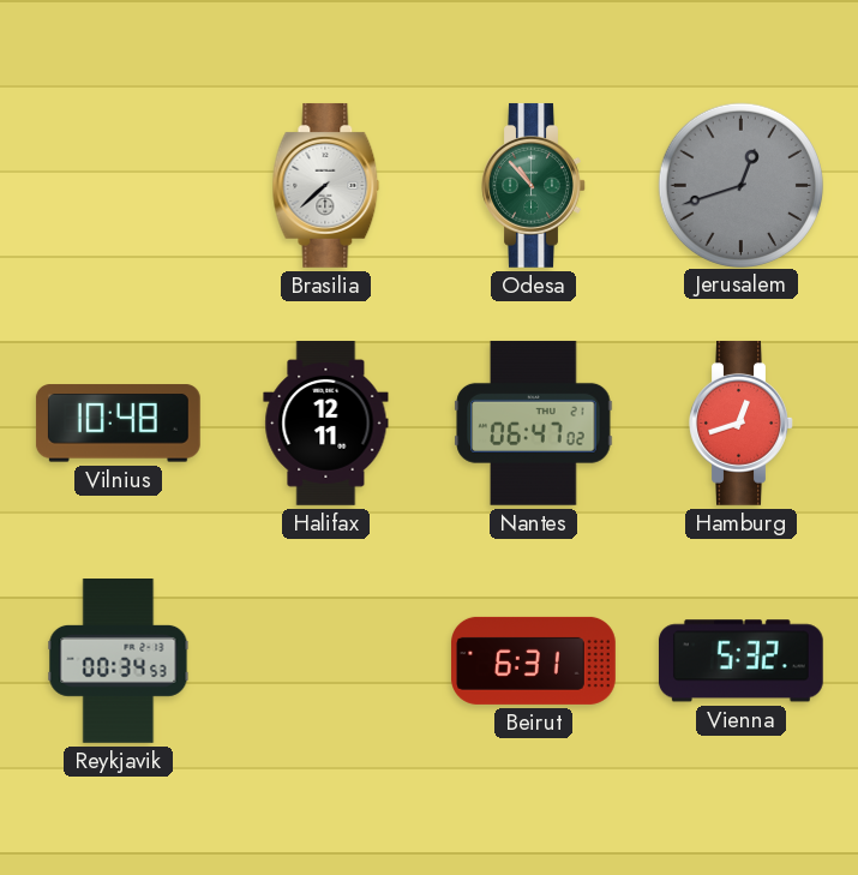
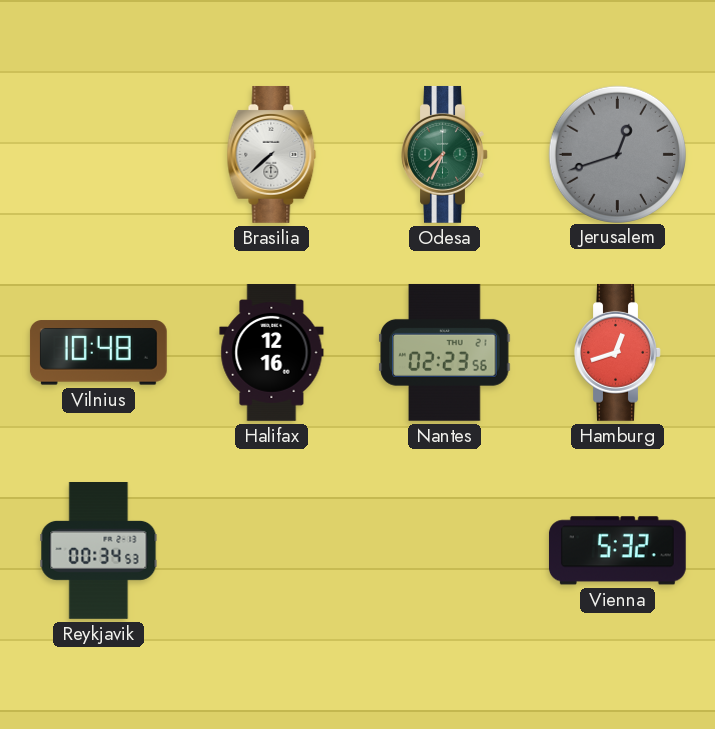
Odesa: 10:53 -> 7:34 (445, 154)
Halifax: 12:11 -> 12:16 (272, 353)
Nantes: 06:47 -> 02:23 (445, 352)
Beirut: 6:31 -> none (534, 660)
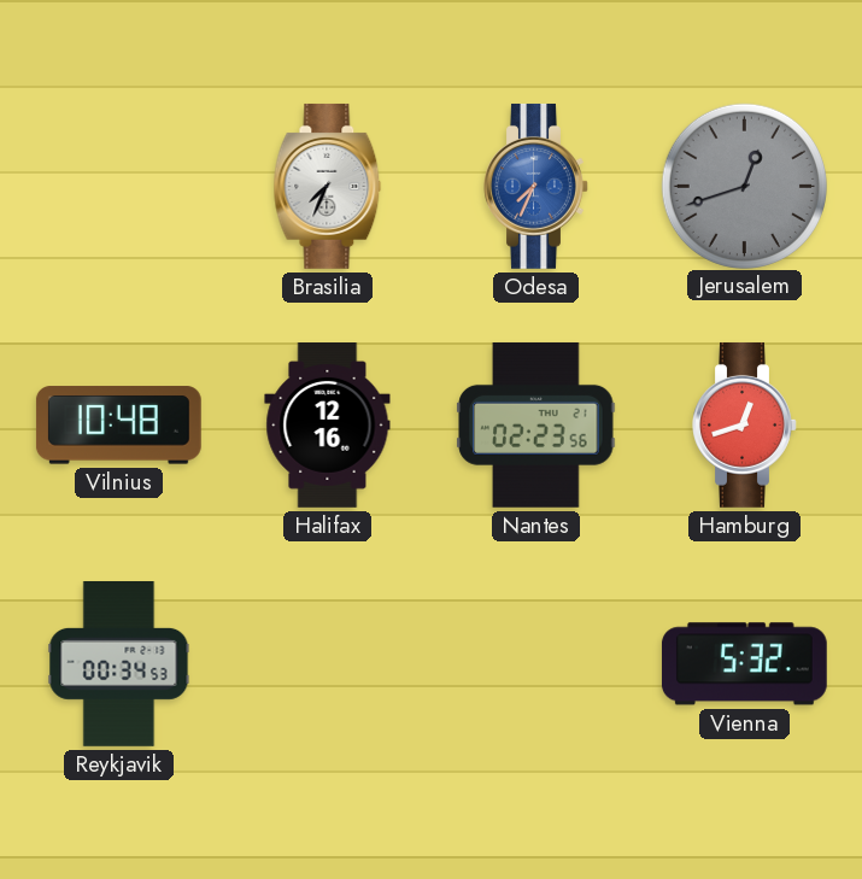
Brasilia: 7:38 -> 7:34 (328, 186)
Odesa dial: green -> blue (536, 186)
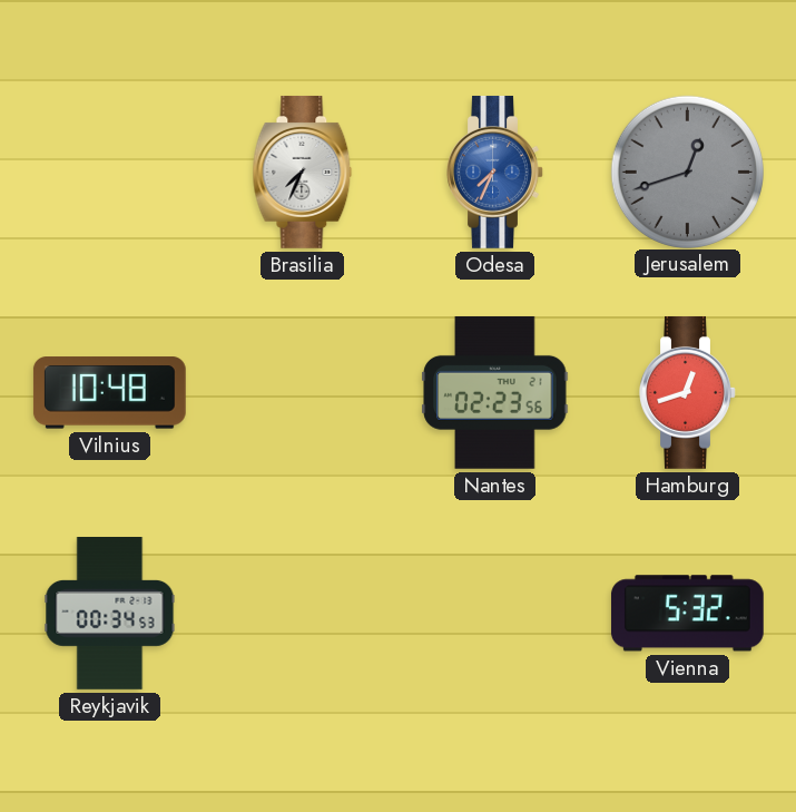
Halifax: 12:16 -> none (328, 426)
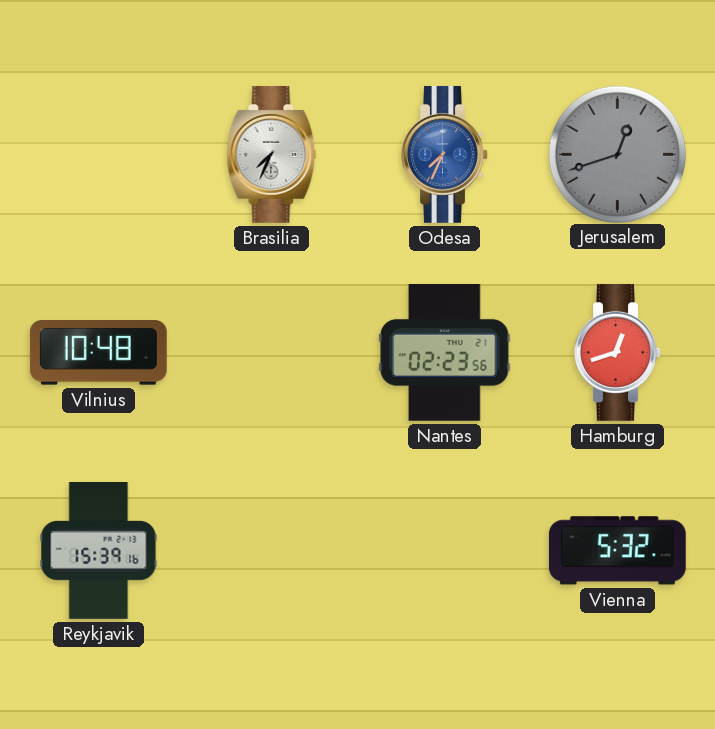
Reykjavik: 00:34 -> 15:39 (99, 551)
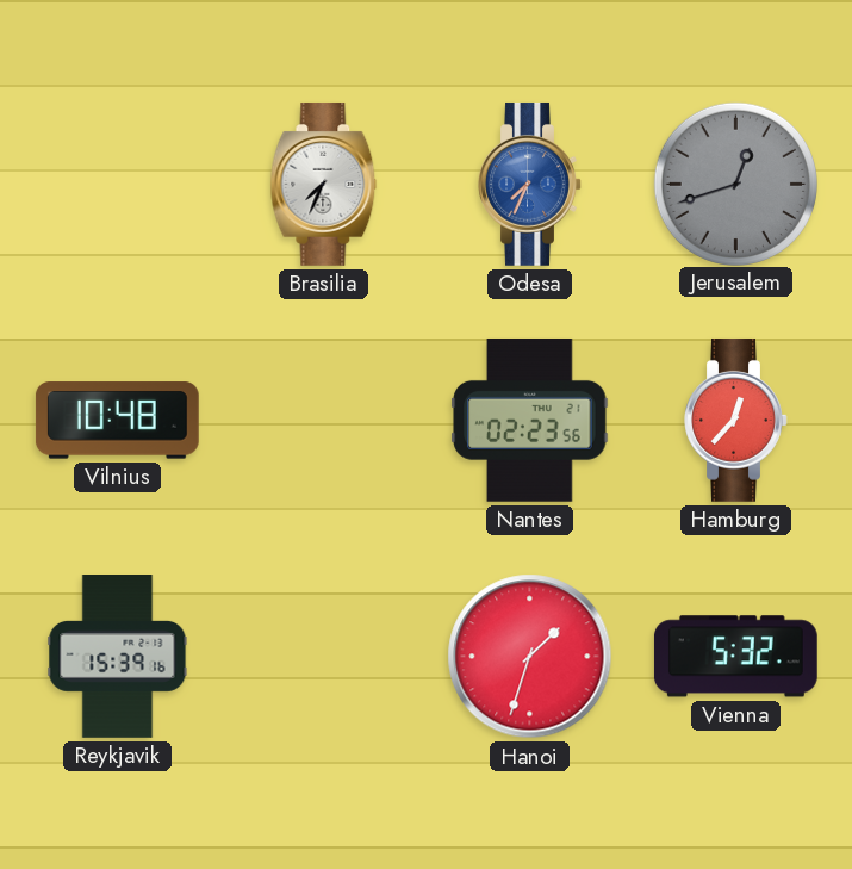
Hamburg: 12:42 -> 12:37 (736, 420)
Hanoi: none -> 1:33 (530, 657)
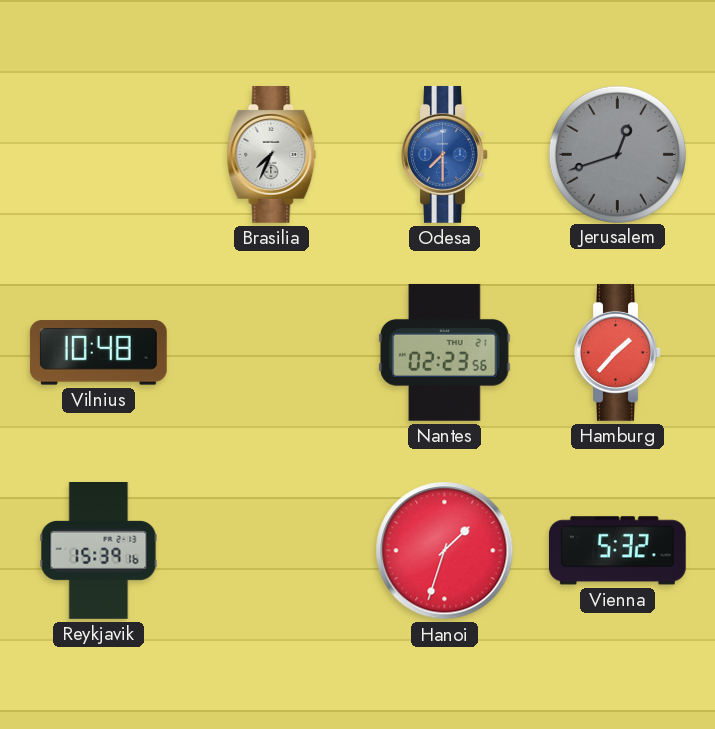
Odesa: 7:34 -> 7:30 (445, 154)
Hamburg: 12:37 -> 1:37 (618, 352)
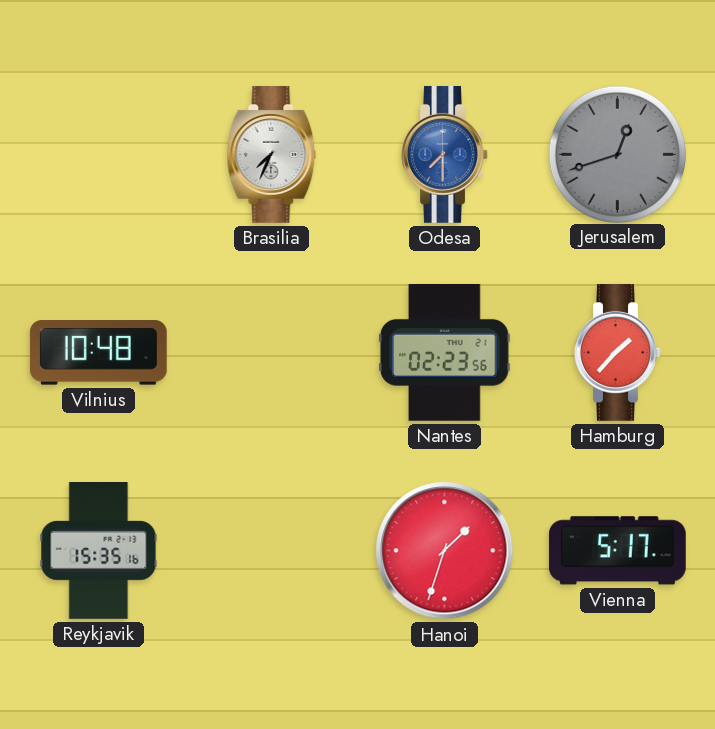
Reykjavik: 15:39 -> 15:35 (99, 551)
Vienna: 5:32 -> 5:17 (617, 551)
